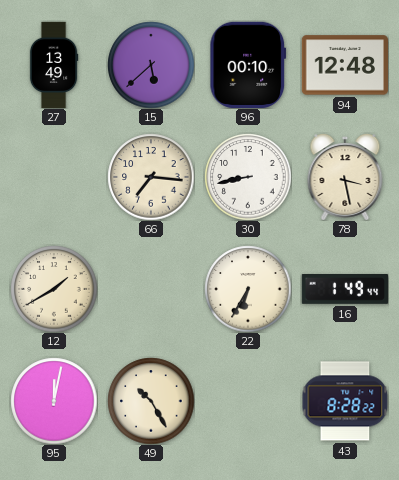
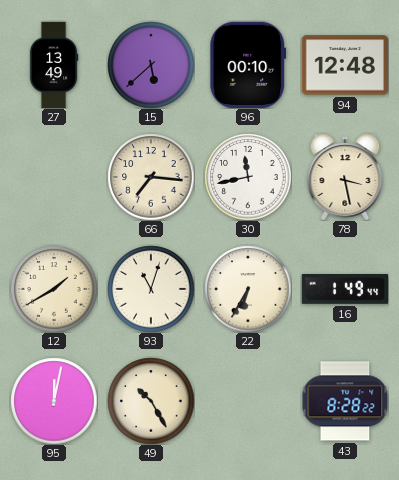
30: 8:43 -> 11:43 (248, 177)
93: none -> 11:03 (151, 289)
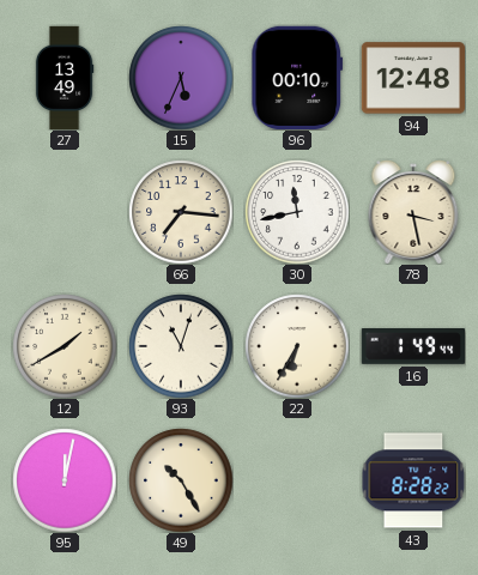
15: 5:38 -> 5:34 (181, 78)
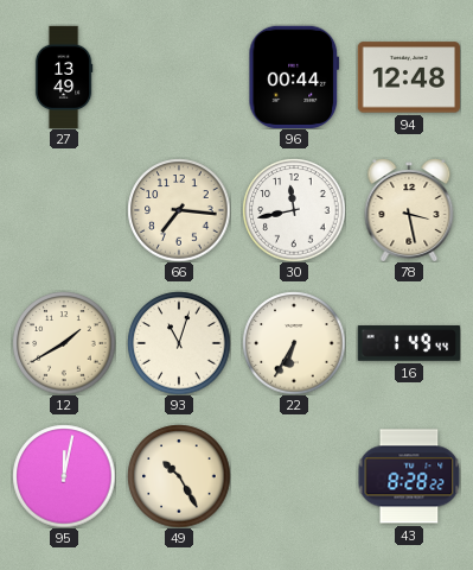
15: 5:34 -> none (181, 78)
96: 00:10 -> 00:44 (294, 76)
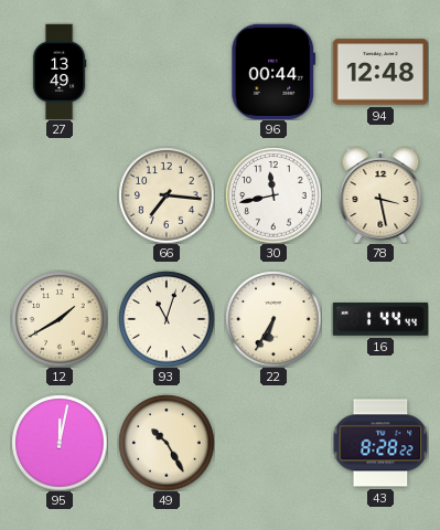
16: 1:49 -> 1:44 (380, 320)
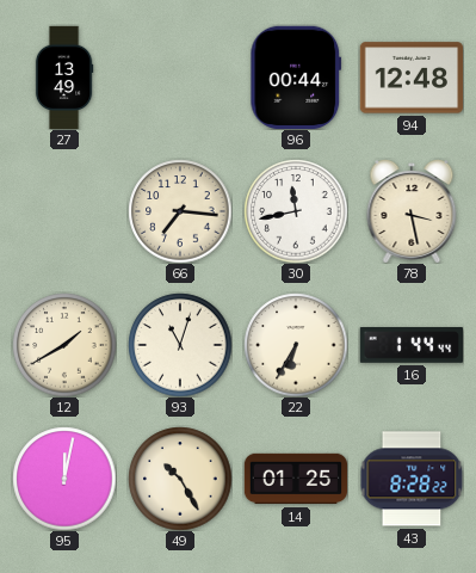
14: none -> 01:25 (296, 479)
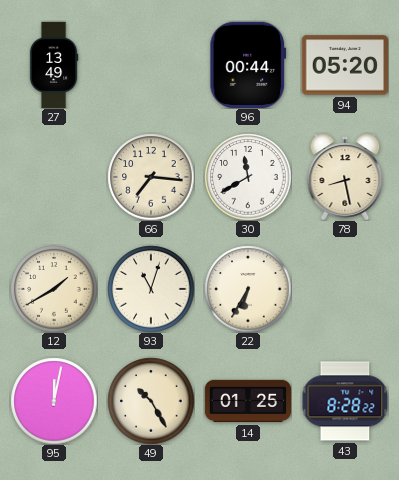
94: 12:48 -> 05:20 (344, 65)
30: 11:43 -> 11:40 (248, 177)
78: 3:28 -> 8:28 (345, 177)
16: 1:44 -> none (412, 346)
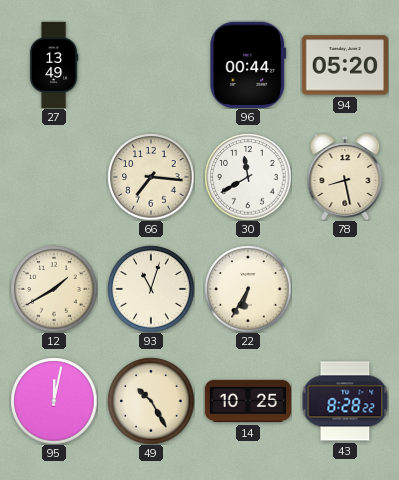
14: 01:25 -> 10:25 (248, 401)
